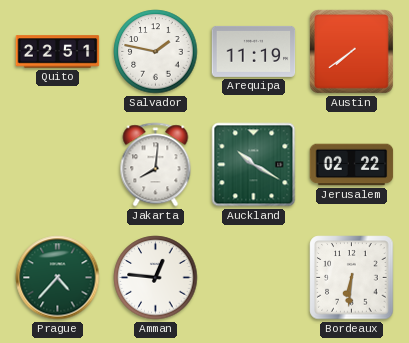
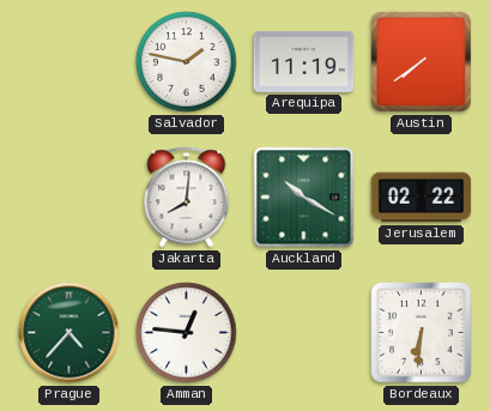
Quito: 22:51 -> none (58, 52)
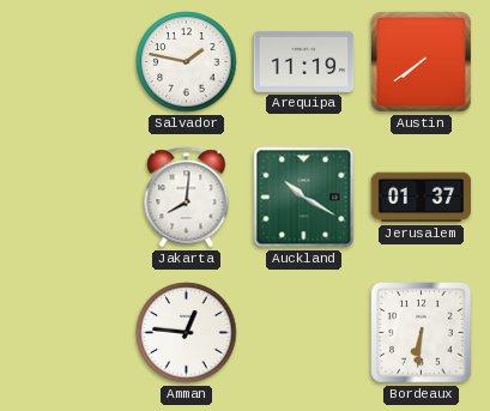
Jerusalem: 02:22 -> 01:37 (422, 198)
Prague: 4:37 -> none (69, 333)
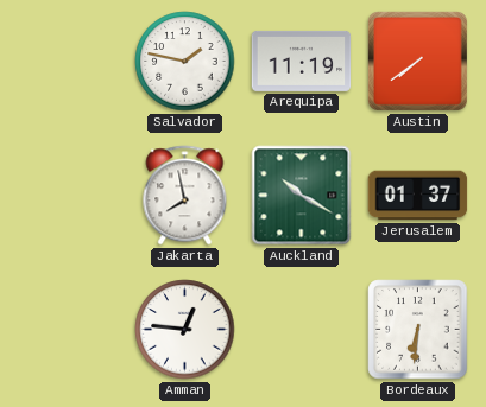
Jakarta: 8:01 -> 7:58 (185, 196)
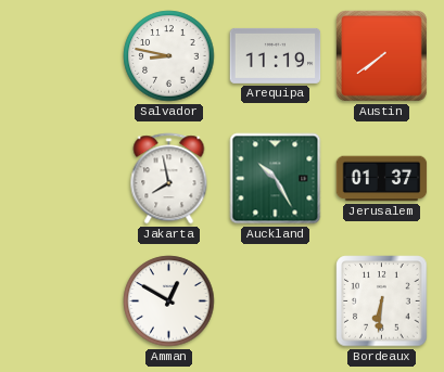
Salvador: 1:47 -> 8:47 (169, 56)
Auckland: 10:20 -> 10:25 (276, 179)
Amman: 12:46 -> 12:50 (169, 302)
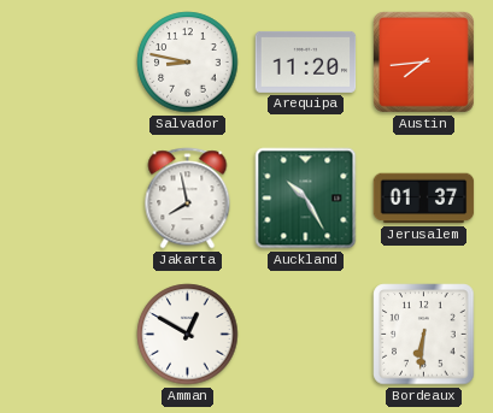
Arequipa: 11:19 -> 11:20 (306, 61)
Austin: 7:39 -> 7:44 (423, 61)
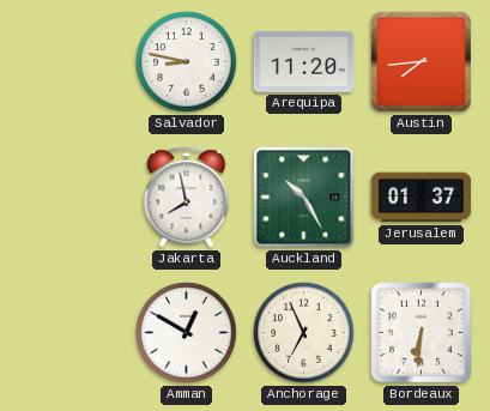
Anchorage: none -> 6:56 (304, 333)
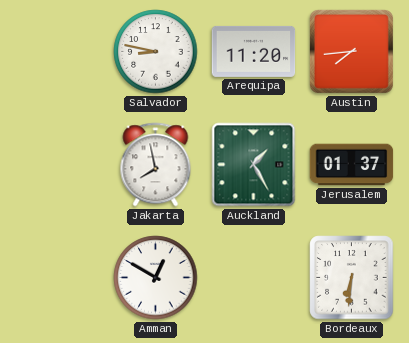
Auckland: 10:25 -> 1:25 (254, 165)
Anchorage: 6:56 -> none (304, 333)
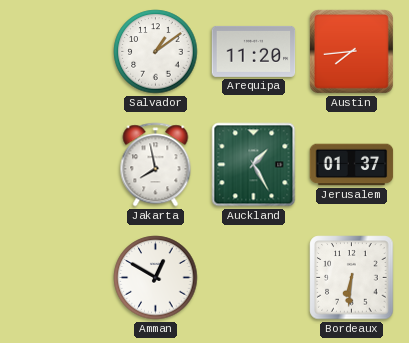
Salvador: 8:47 -> 1:09 (156, 52)
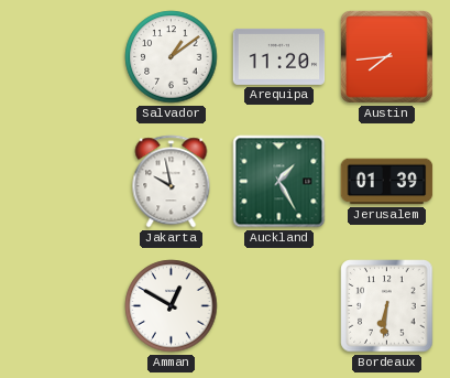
Jakarta: 7:58 -> 9:58 (172, 182)
Jerusalem: 01:37 -> 01:39 (387, 182)
